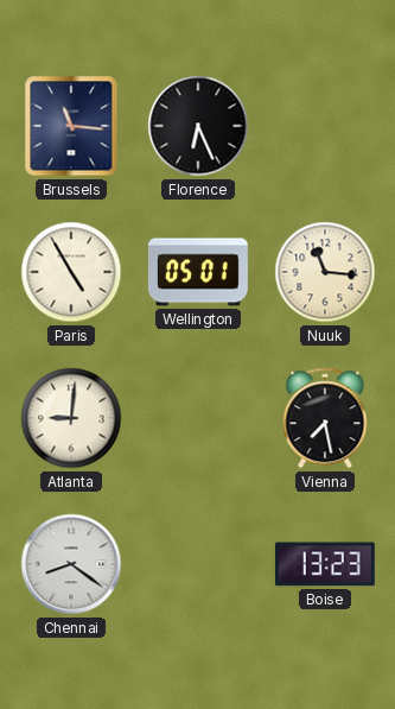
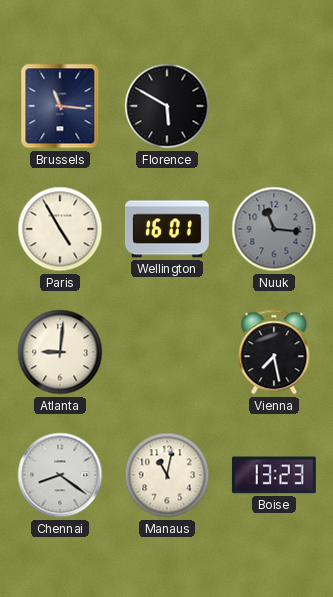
Florence: 6:26 -> 5:50 (167, 106)
Wellington: 05:01 -> 16:01 (167, 229)
Nuuk dial: cream -> grey (274, 229)
Manaus: none -> 11:02 (167, 475)
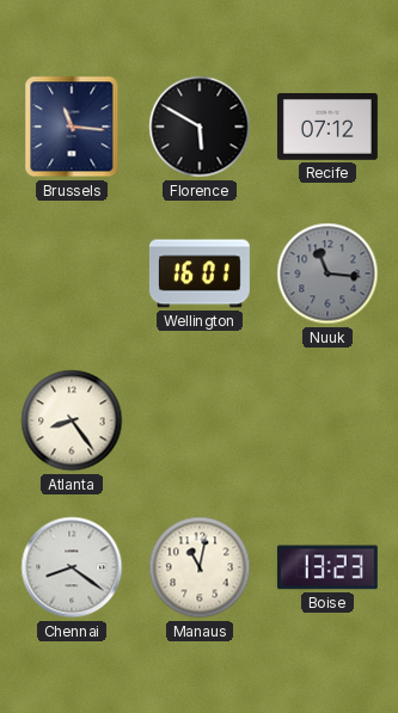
Recife: none -> 07:12 (327, 127)
Paris: 4:55 -> none (60, 229)
Atlanta: 9:01 -> 8:24 (72, 420)
Vienna: 7:28 -> none (274, 352)
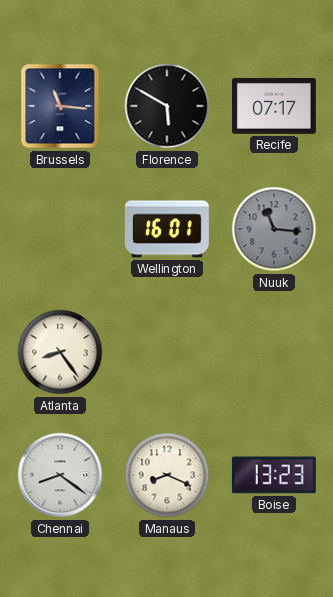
Recife: 07:12 -> 07:17 (274, 106)
Manaus: 11:02 -> 8:19 (167, 475)
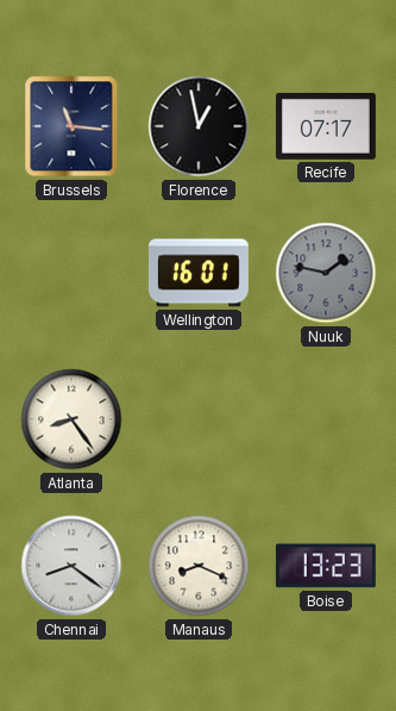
Florence: 5:50 -> 12:58 (199, 126)
Nuuk: 11:16 -> 1:47 (326, 273)
